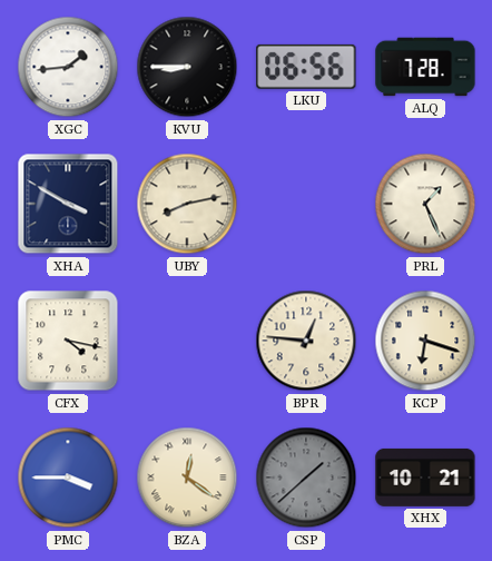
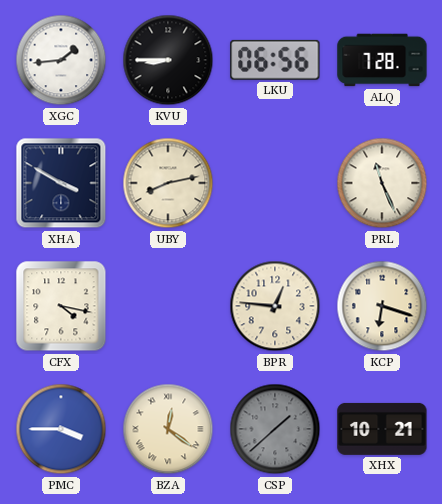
PRL: 1:26 -> 11:26 (382, 183)
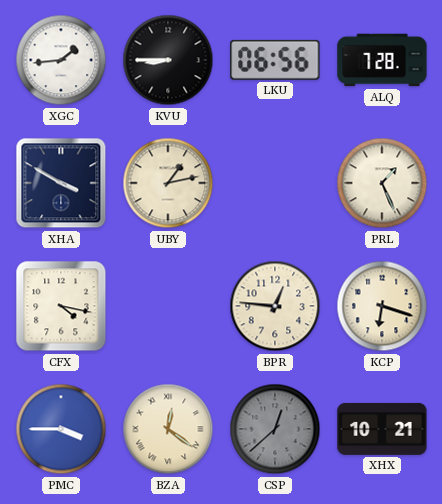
UBY: 8:13 -> 1:13 (168, 183)
PRL: 11:26 -> 1:26 (382, 183)
CSP: 1:38 -> 12:38 (275, 429)
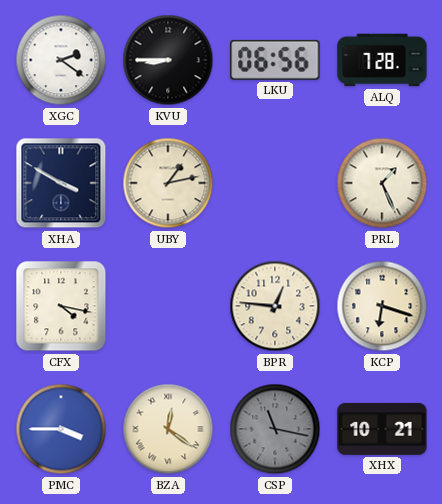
XGC: 1:44 -> 2:21 (61, 60)
CSP: 12:38 -> 11:17 (275, 429)
